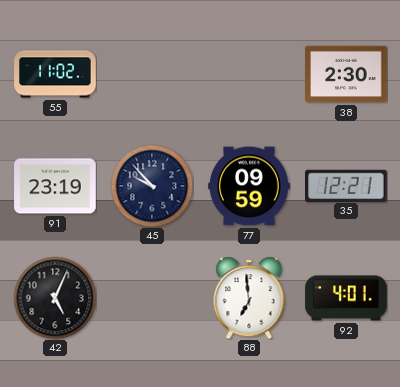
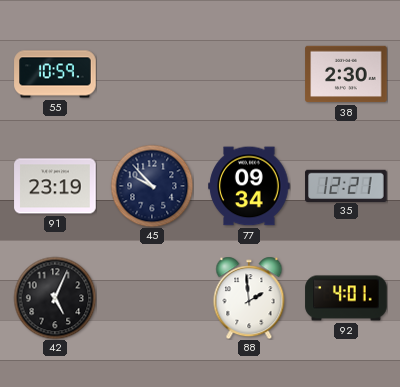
55: 11:02 -> 10:59 (55, 74)
77: 09:59 -> 09:34 (249, 186)
88: 6:59 -> 1:59 (249, 298)
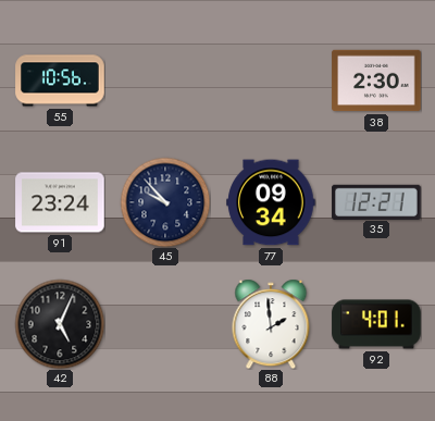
55: 10:59 -> 10:56 (60, 81)
91: 23:19 -> 23:24 (60, 202)
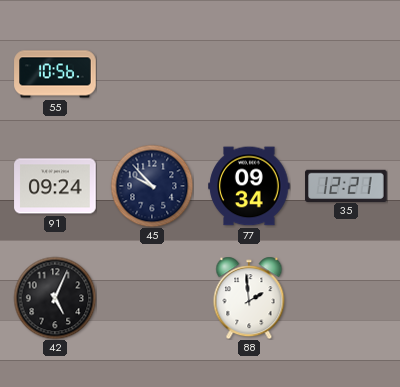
38: 2:30 -> none (376, 81)
91: 23:24 -> 09:24 (55, 186)
92: 4:01 -> none (376, 324)
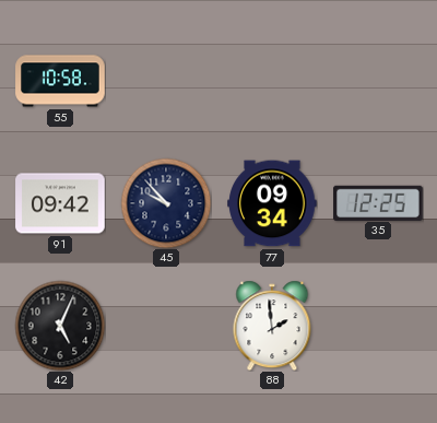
55: 10:56 -> 10:58 (60, 81)
91: 09:24 -> 09:42 (60, 203)
35: 12:21 -> 12:25 (378, 202)
